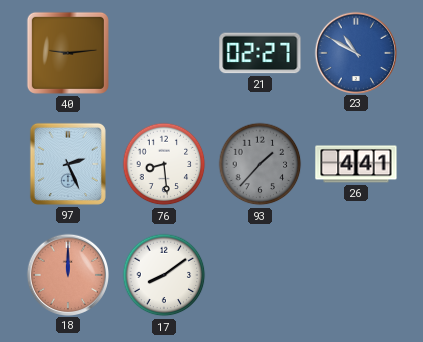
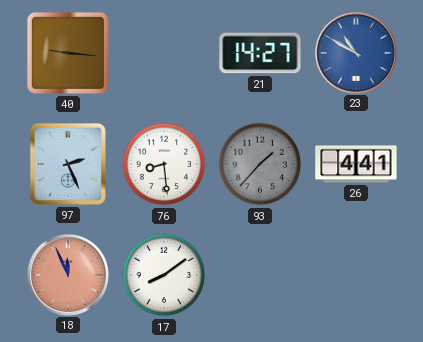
40: 9:14 -> 9:16 (68, 53)
21: 02:27 -> 14:27 (260, 53)
18: 12:00 -> 11:56 (67, 274)
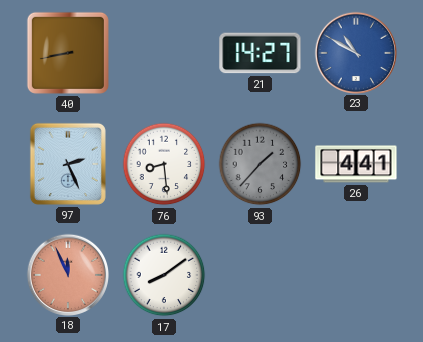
40: 9:16 -> 8:43 (68, 53)
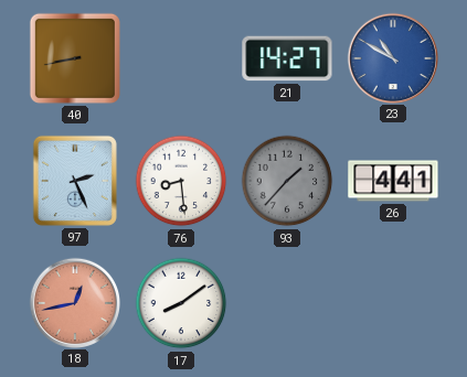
18: 11:56 -> 12:43 (74, 302)
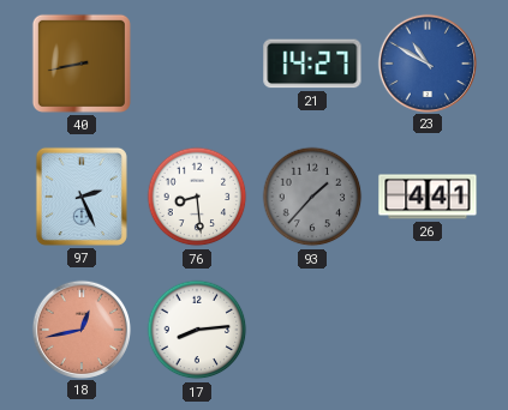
17: 8:09 -> 8:14 (197, 330)
